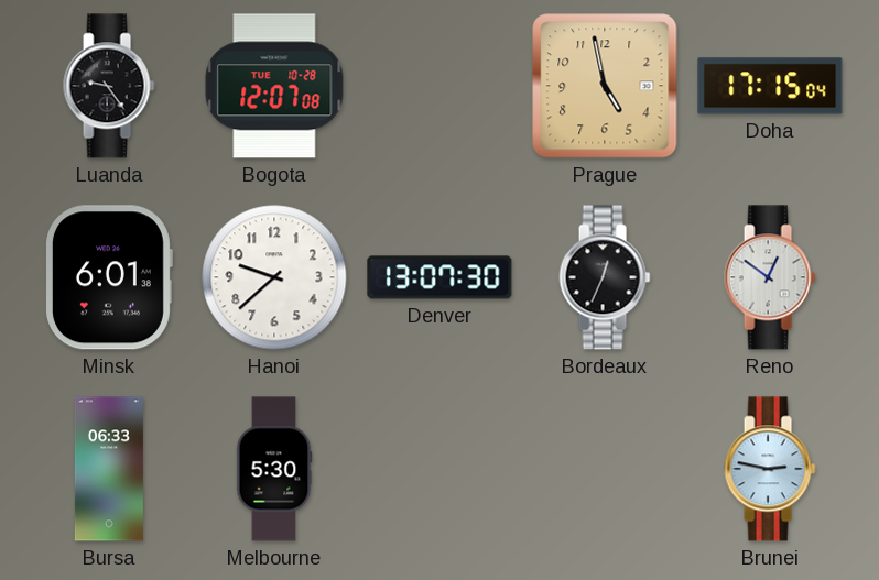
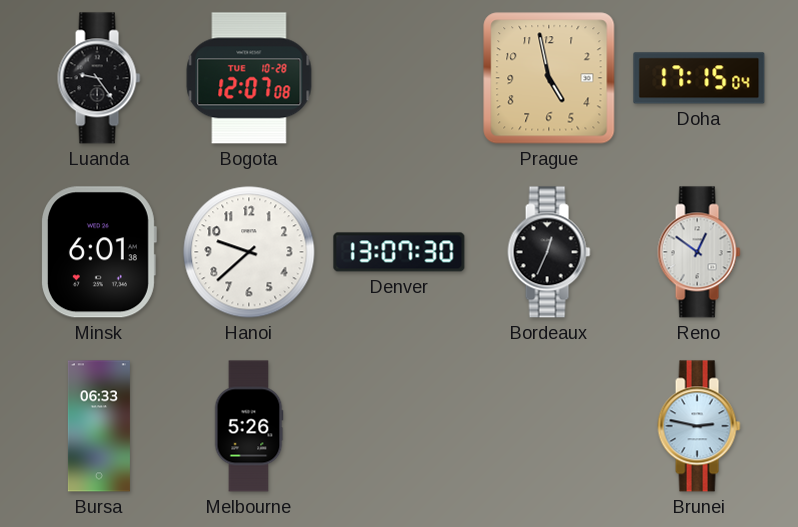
Melbourne: 5:30 -> 5:26 (249, 426)
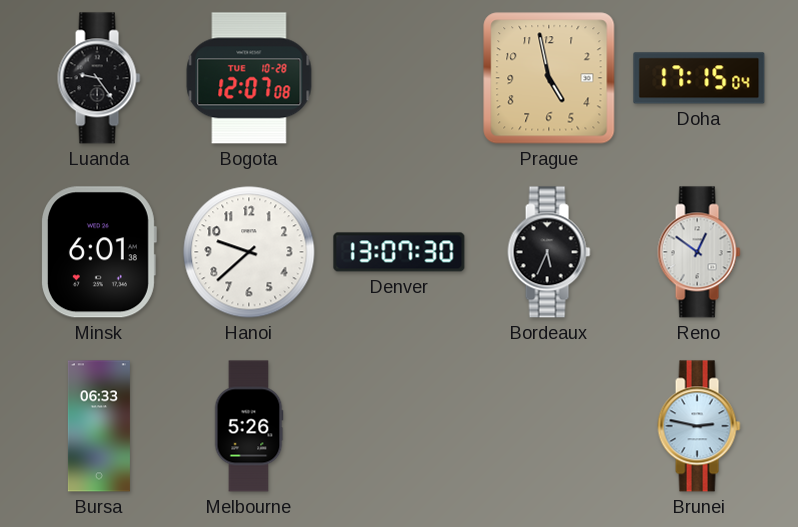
Bordeaux: 12:34 -> 5:34 (549, 252)
